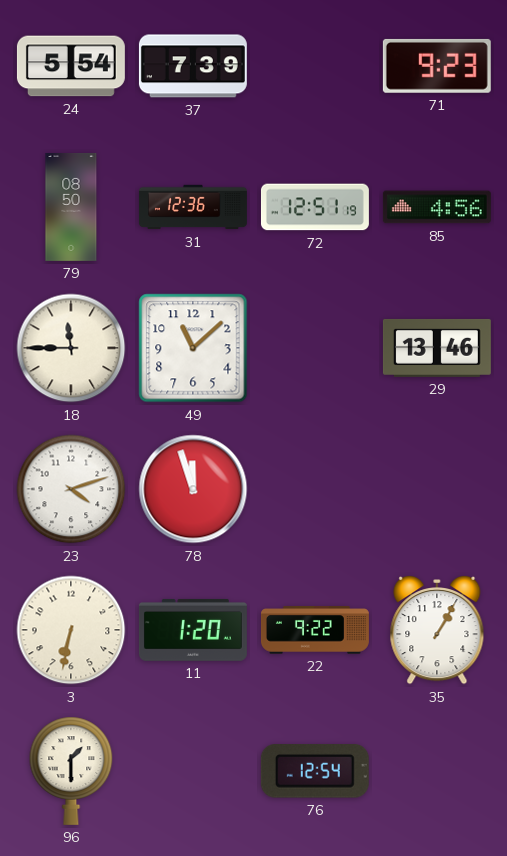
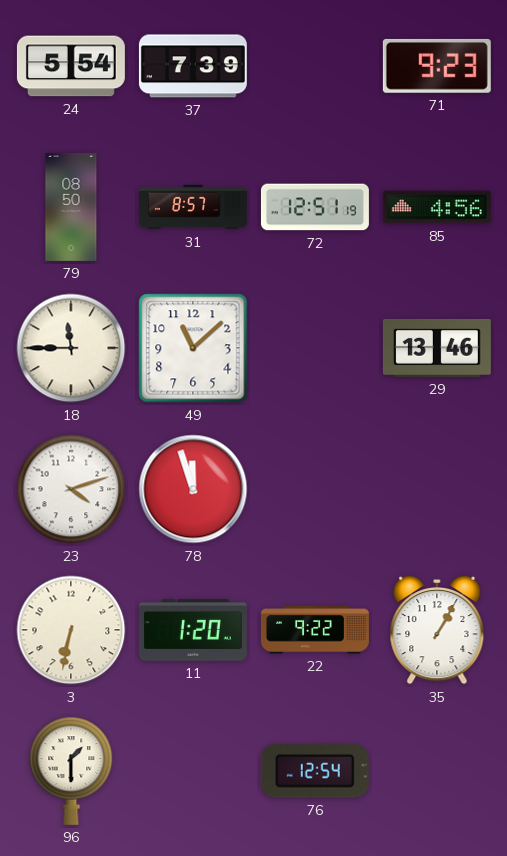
31: 12:36 -> 8:57 (193, 207)
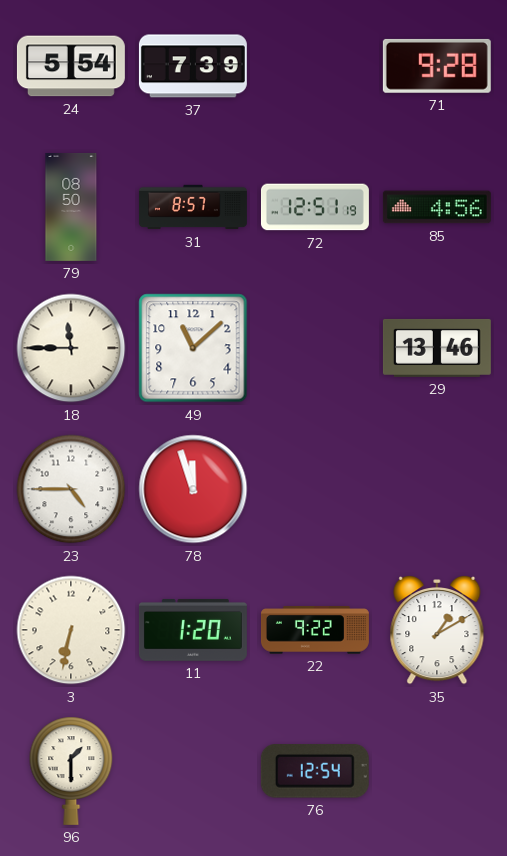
71: 9:23 -> 9:28 (437, 66)
23: 4:12 -> 4:45 (71, 489)
35: 1:05 -> 1:10 (437, 630)
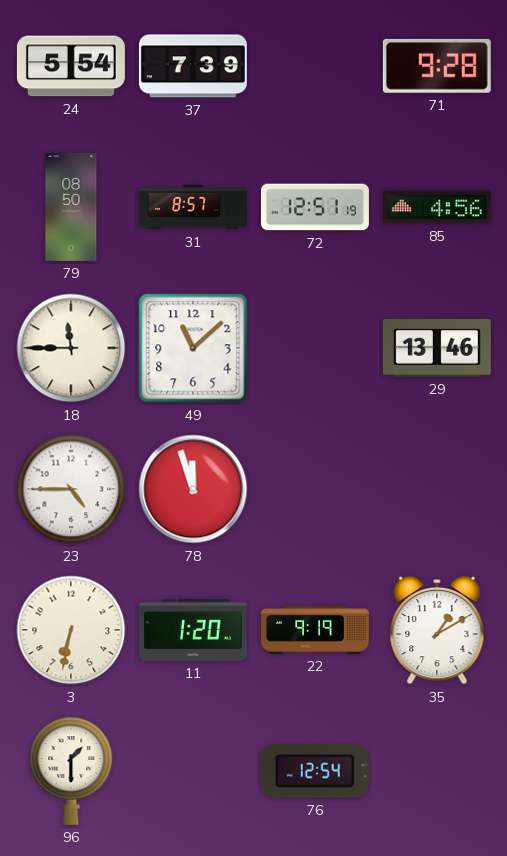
22: 9:22 -> 9:19 (315, 630)
